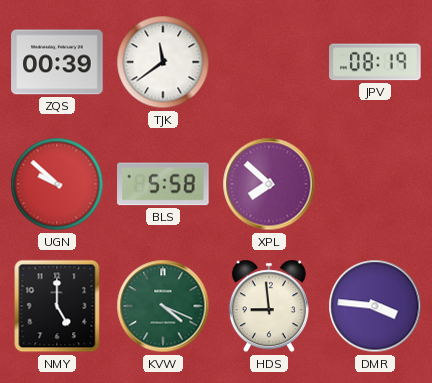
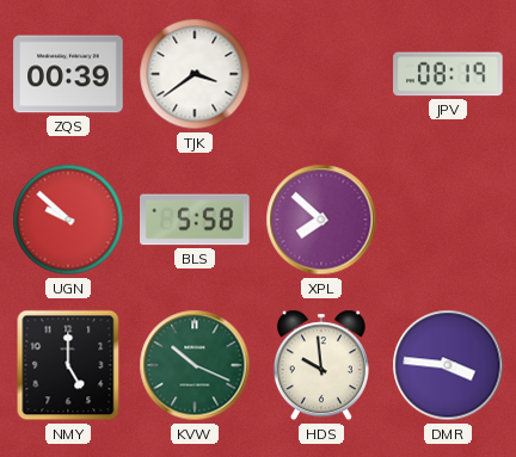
TJK: 11:39 -> 3:39 (195, 74)
KVW: 4:19 -> 10:19 (195, 365)
HDS: 8:59 -> 9:59 (321, 365)
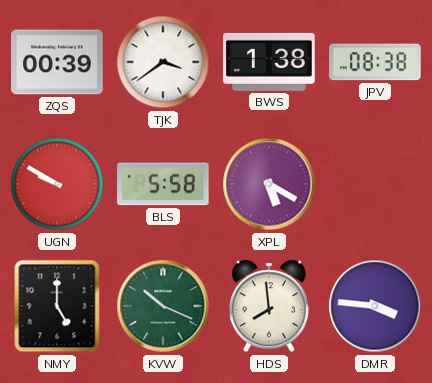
BWS: none -> 1:38 (269, 62)
JPV: 08:19 -> 08:38 (375, 62)
UGN: 9:52 -> 9:50 (57, 184)
XPL: 7:52 -> 5:20 (269, 184)
HDS: 9:59 -> 7:59 (269, 306)
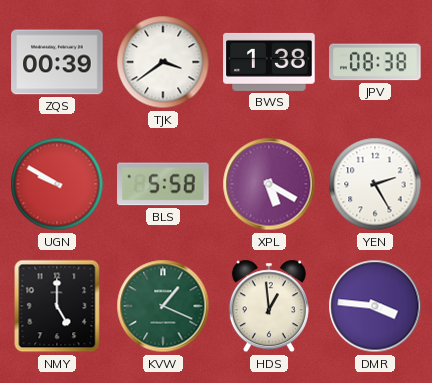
YEN: none -> 2:25 (375, 184)
KVW: 10:19 -> 1:19 (163, 306)
HDS: 7:59 -> 12:59 (269, 306)
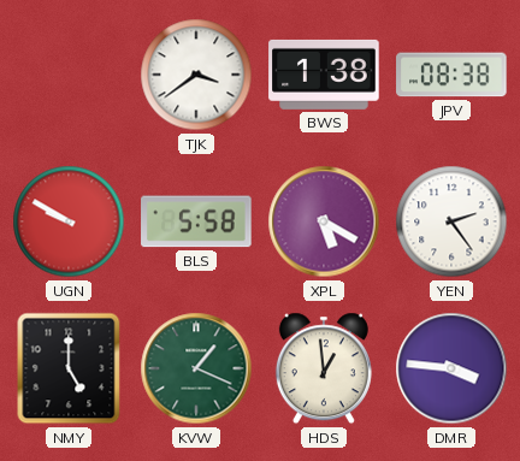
ZQS: 00:39 -> none (57, 62)
YEN: 2:25 -> 2:24 (451, 221)
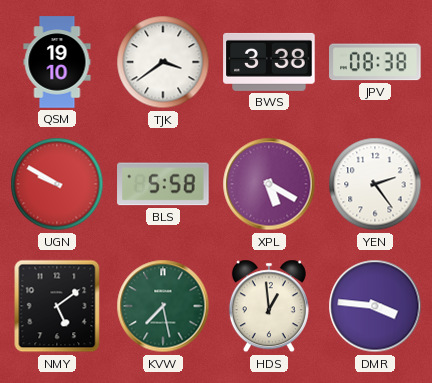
QSM: none -> 19:10 (57, 62)
BWS: 1:38 -> 3:38 (269, 62)
NMY: 5:00 -> 5:09 (57, 306)
KVW: 1:19 -> 7:28 (163, 306)
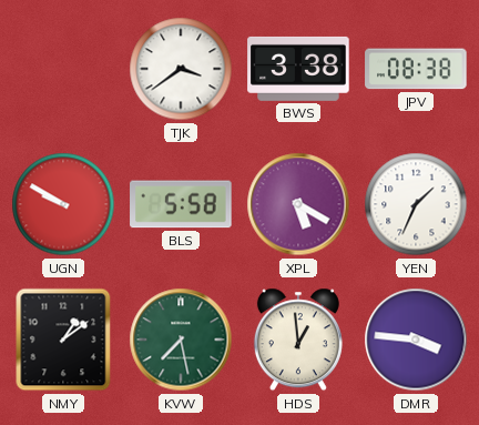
QSM: 19:10 -> none (57, 62)
YEN: 2:24 -> 1:34 (416, 204)
NMY: 5:09 -> 1:09 (63, 340)
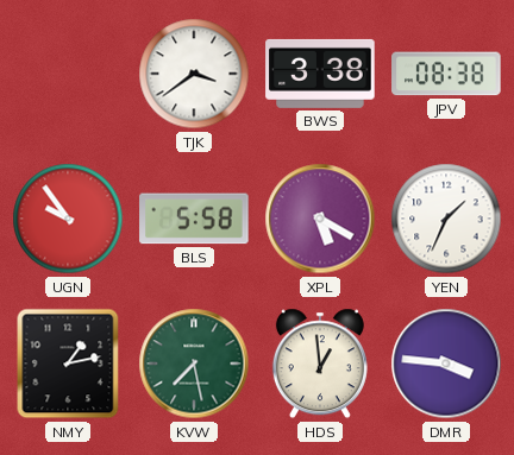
UGN: 9:50 -> 9:54 (68, 219)
NMY: 1:09 -> 1:13 (68, 364)
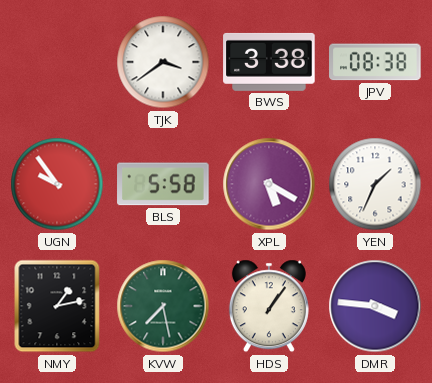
HDS: 12:59 -> 1:06 (269, 306)
